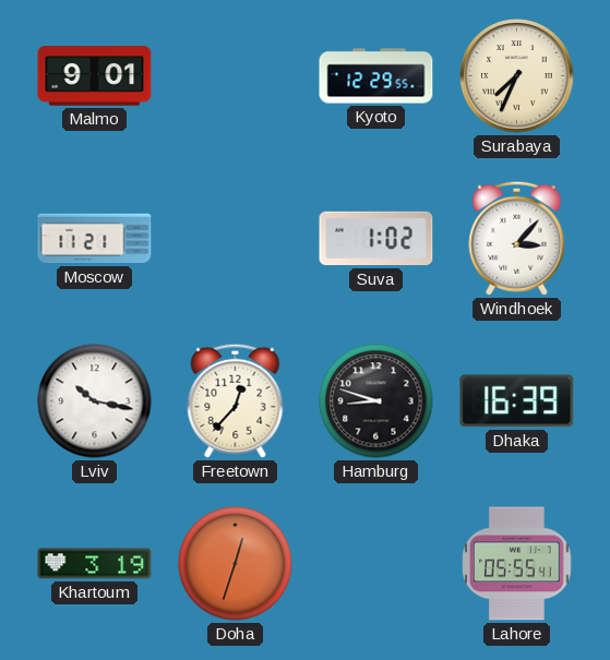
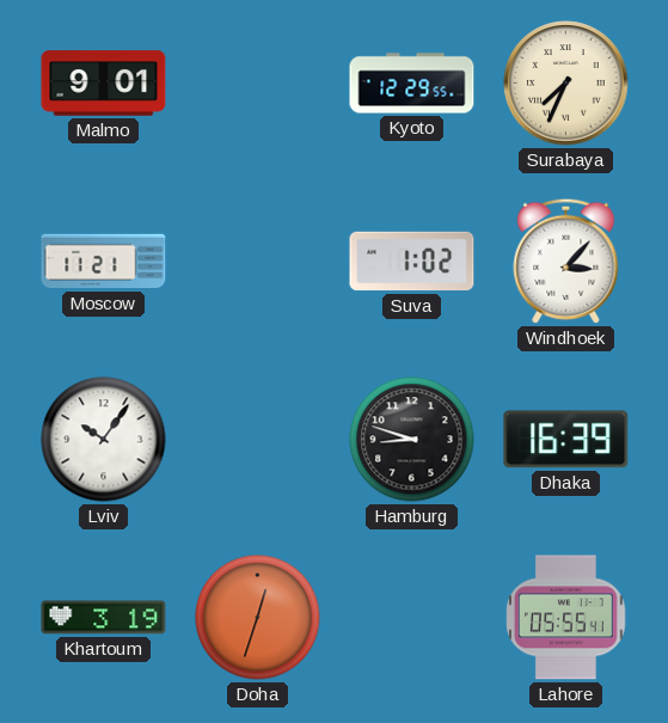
Lviv: 10:17 -> 10:06 (104, 440)
Freetown: 12:37 -> none (236, 400)
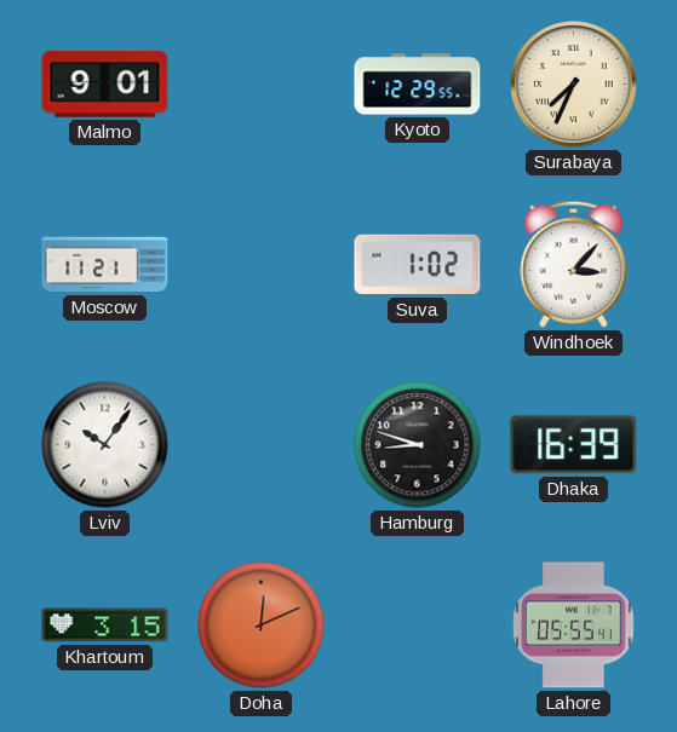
Khartoum: 3:19 -> 3:15 (105, 626)
Doha: 12:33 -> 12:11 (262, 626)
